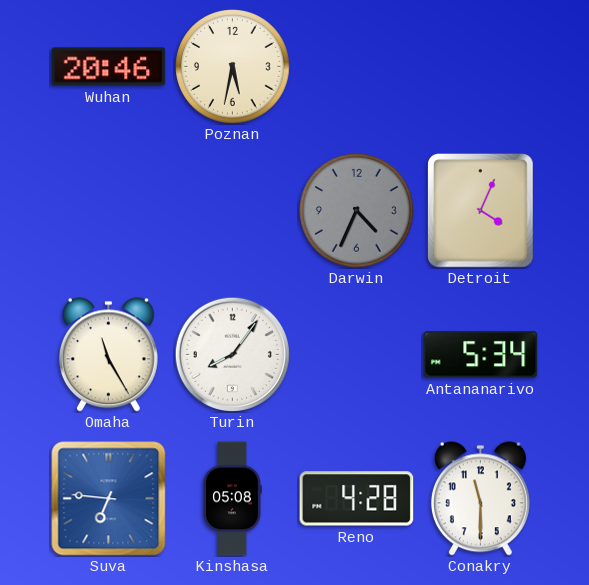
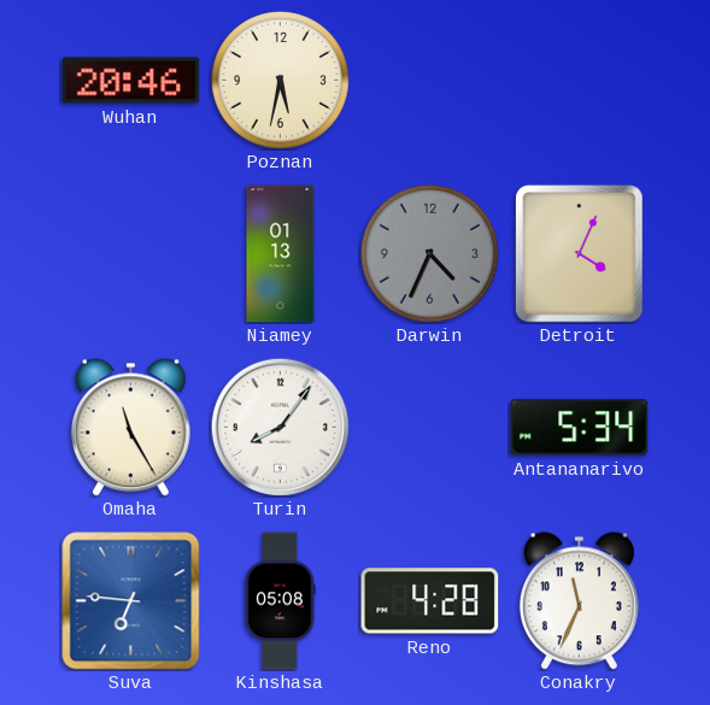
Niamey: none -> 01:13 (281, 254)
Conakry: 11:30 -> 11:34 (579, 601)
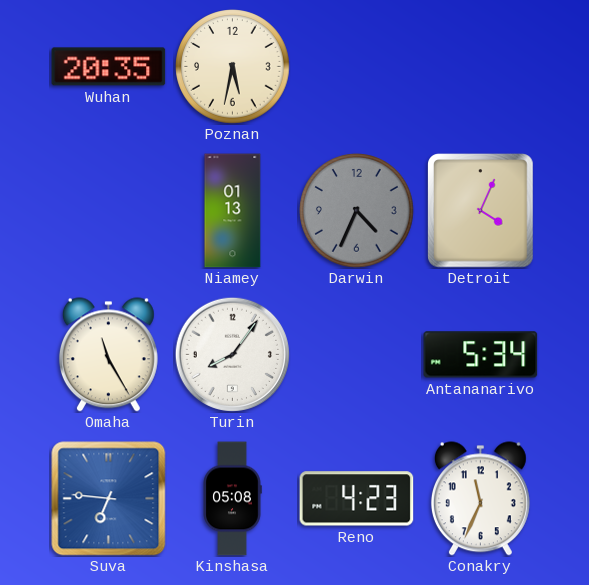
Wuhan: 20:46 -> 20:35 (109, 67)
Reno: 4:28 -> 4:23 (357, 499)
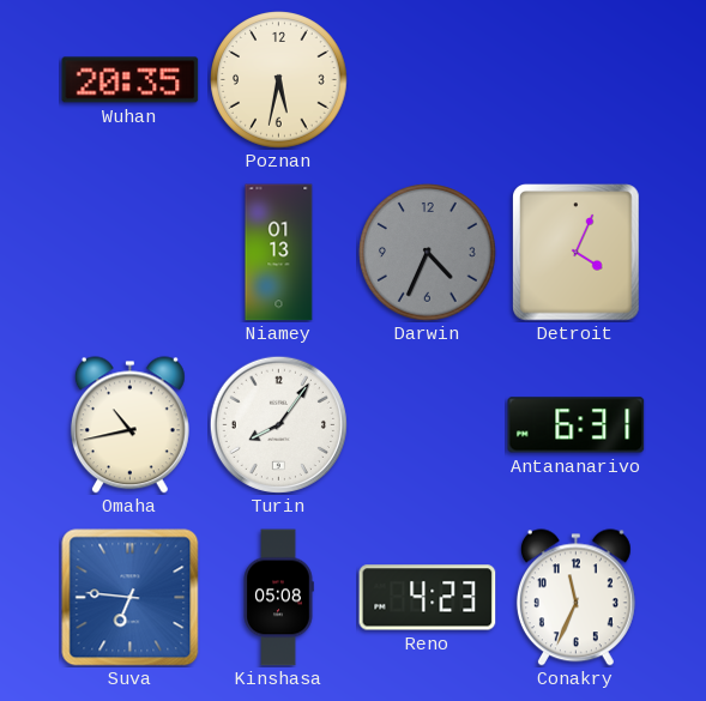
Omaha: 11:25 -> 10:43 (129, 425)
Antananarivo: 5:34 -> 6:31 (577, 425)
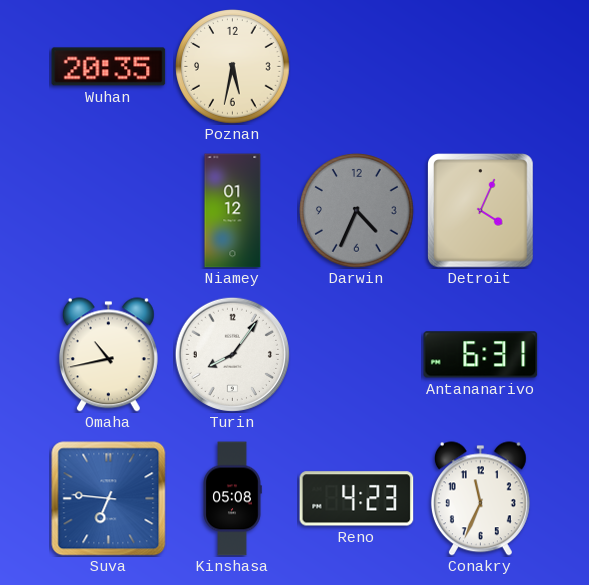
Niamey: 01:13 -> 01:12 (233, 211)
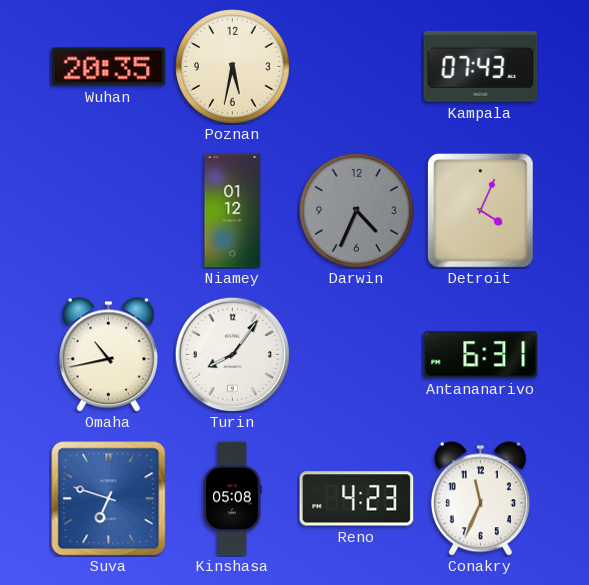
Kampala: none -> 07:43 (481, 67)
Suva: 6:46 -> 6:48 (109, 499)
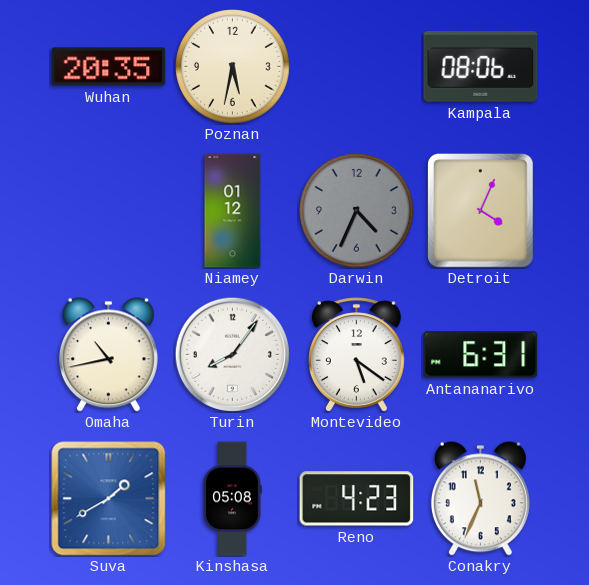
Kampala: 07:43 -> 08:06 (481, 67)
Montevideo: none -> 5:21 (356, 355)
Suva: 6:48 -> 1:40 (109, 499)
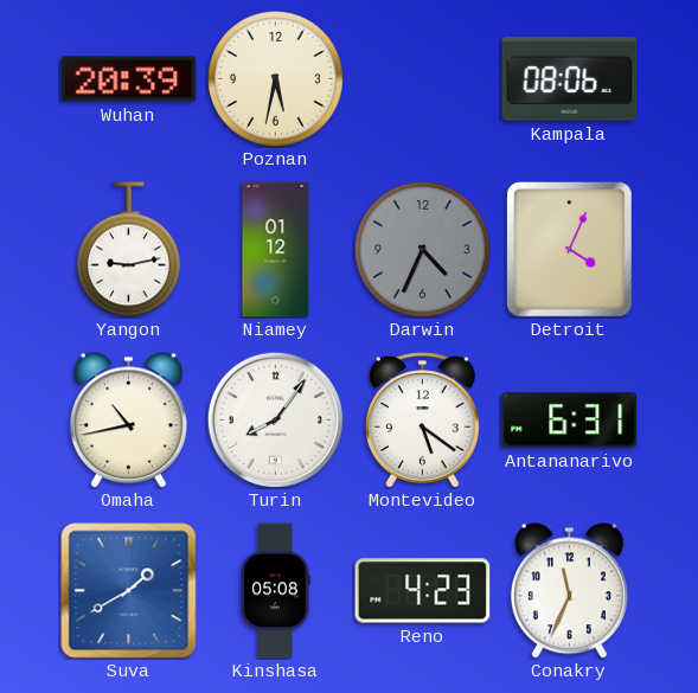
Wuhan: 20:35 -> 20:39 (129, 79)
Yangon: none -> 9:13 (129, 250)
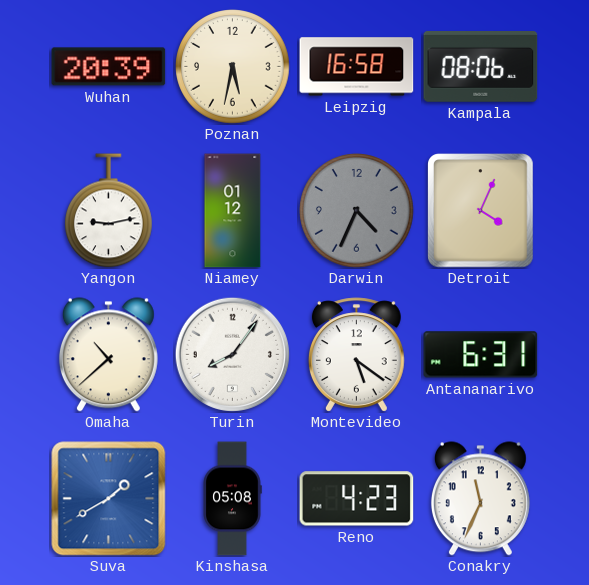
Leipzig: none -> 16:58 (357, 67)
Omaha: 10:43 -> 10:38 (108, 355)
